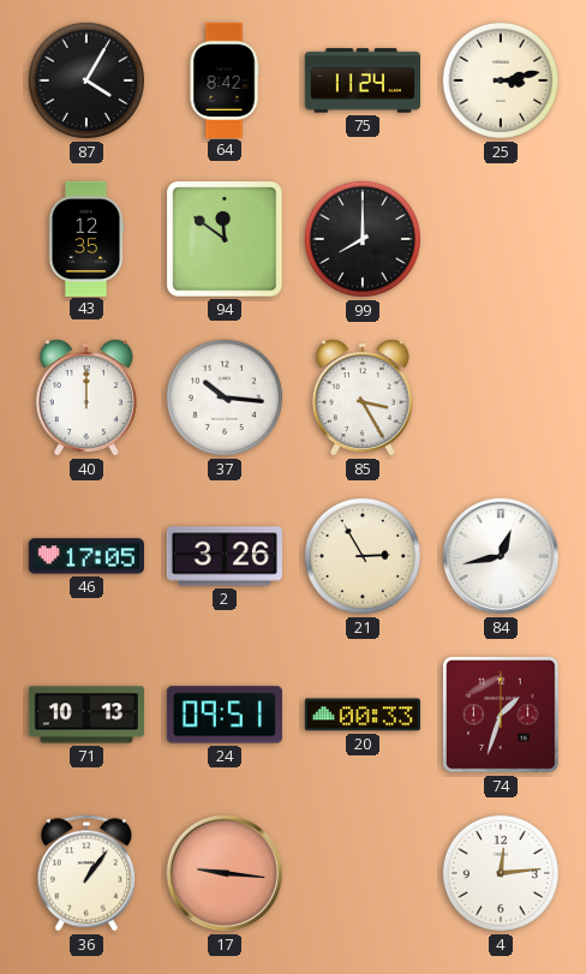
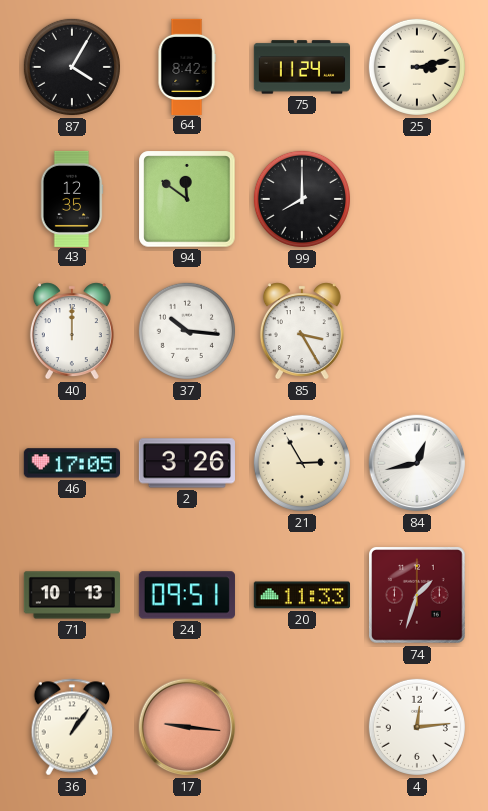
20: 00:33 -> 11:33 (302, 595)
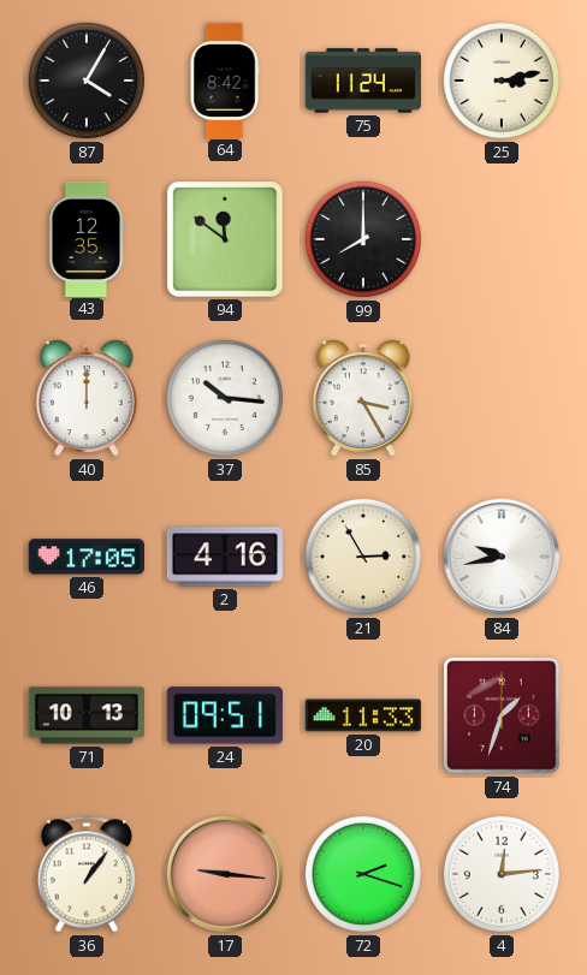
2: 3:26 -> 4:16 (225, 557)
84: 12:43 -> 9:43 (502, 557)
72: none -> 2:18 (363, 874)
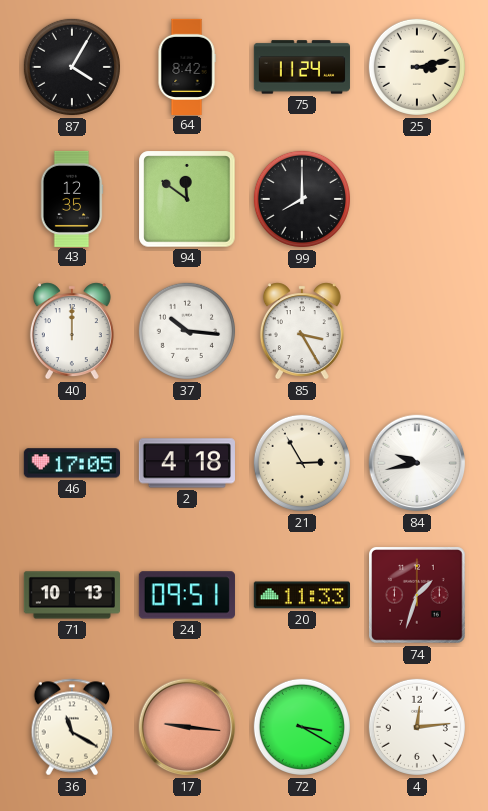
2: 4:16 -> 4:18 (187, 463)
36: 1:06 -> 11:20 (72, 727)
72: 2:18 -> 3:20 (302, 727)
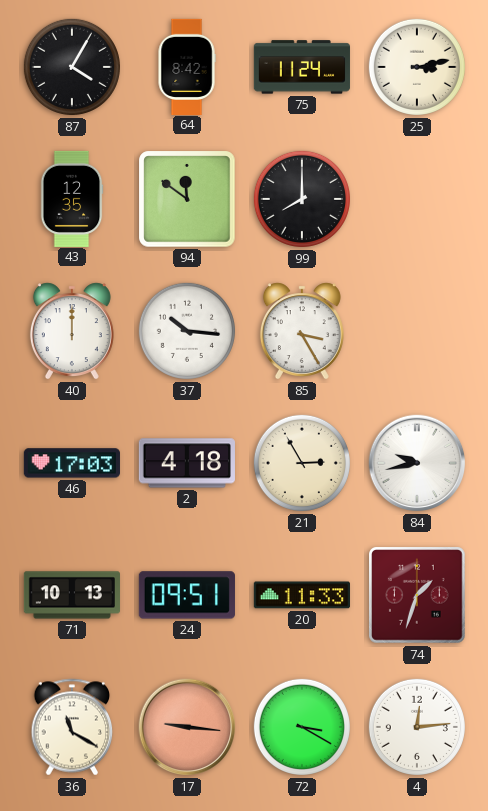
46: 17:05 -> 17:03 (72, 463)
